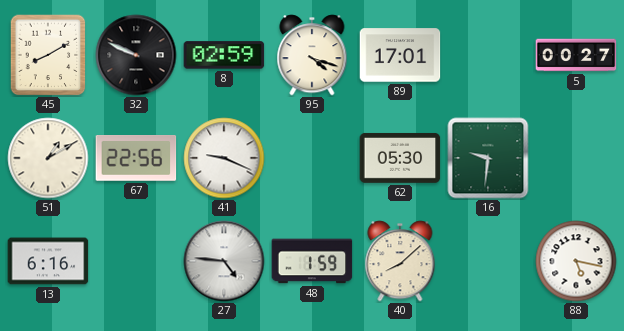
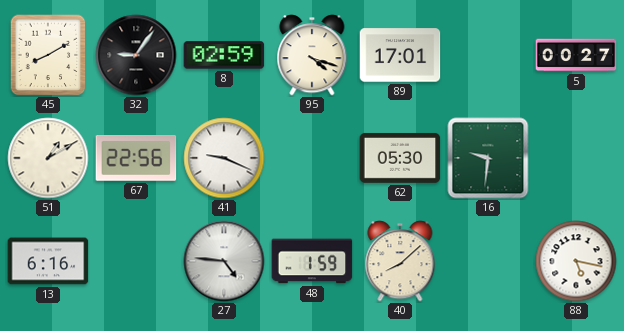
32: 9:49 -> 9:06 (136, 55)
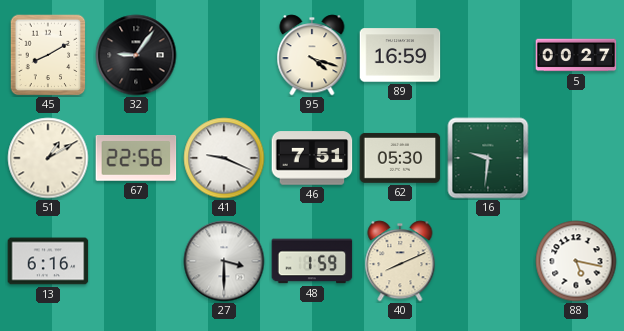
8: 02:59 -> none (224, 55)
89: 17:01 -> 16:59 (400, 55)
46: none -> 7:51 (312, 158)
27: 4:46 -> 3:30 (224, 261)
40: 8:08 -> 8:11 (400, 261)
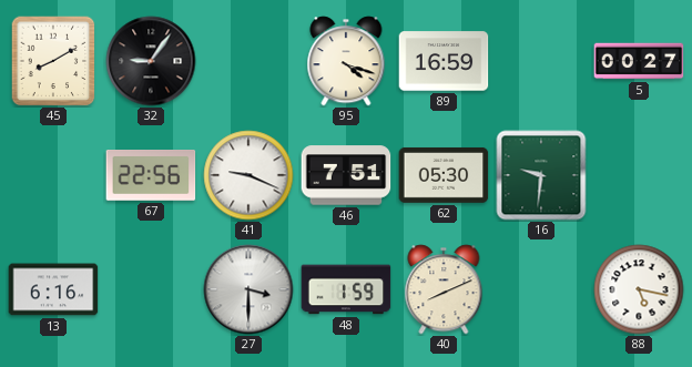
51: 1:10 -> none (48, 158)
